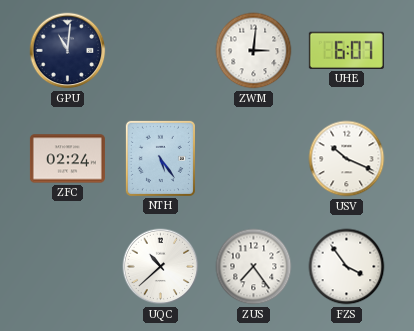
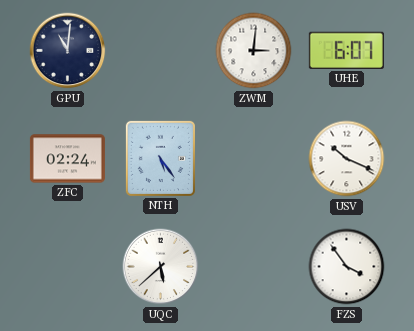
UQC: 10:38 -> 5:38 (161, 267)
ZUS: 7:24 -> none (254, 267)
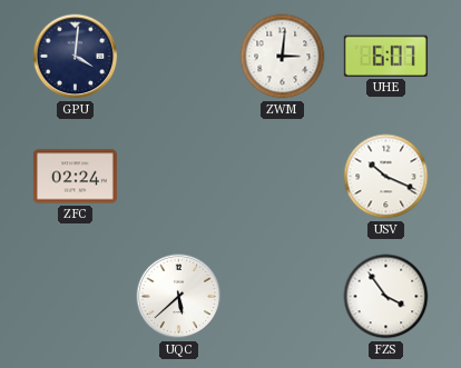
GPU: 11:01 -> 4:01 (76, 57)
NTH: 5:24 -> none (160, 158)
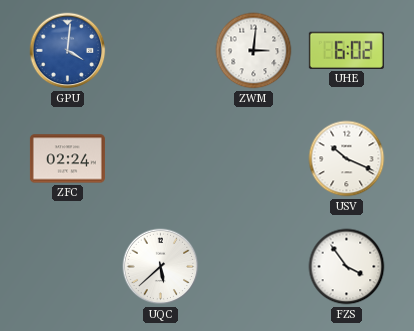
GPU dial: navy -> blue (68, 51)
UHE: 6:07 -> 6:02 (346, 50)
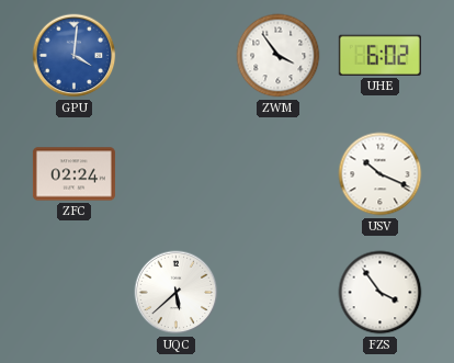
ZWM: 3:01 -> 3:54 (279, 56)
